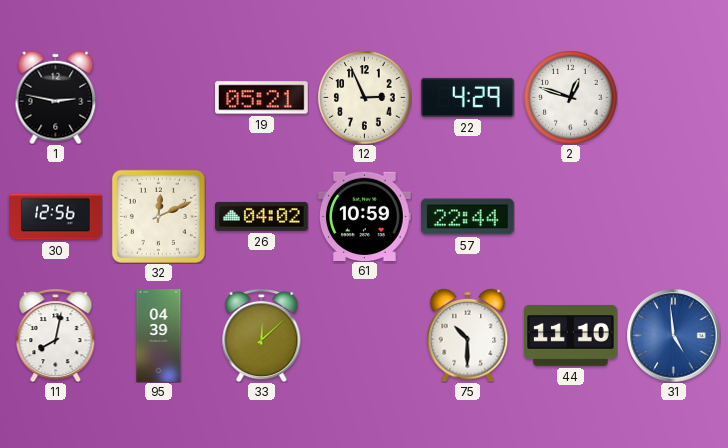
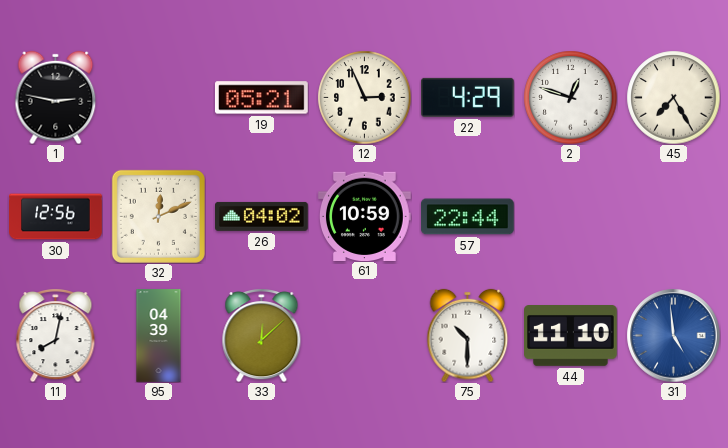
45: none -> 7:25 (673, 97)
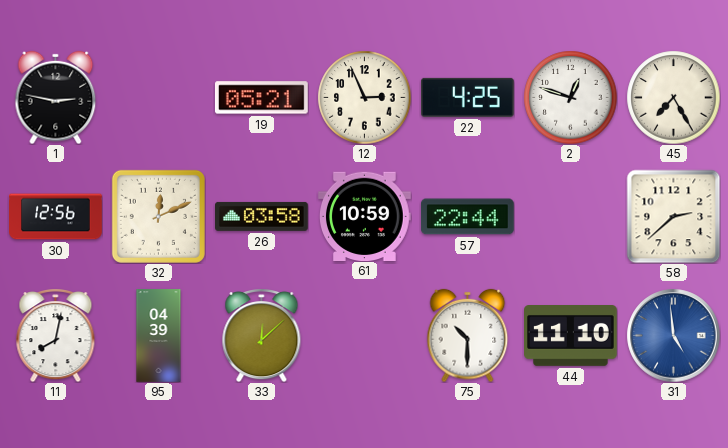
22: 4:29 -> 4:25 (468, 97)
26: 04:02 -> 03:58 (262, 216)
58: none -> 2:38 (673, 216)
